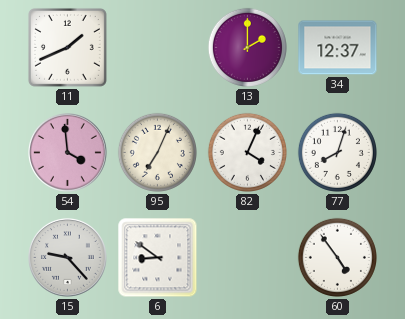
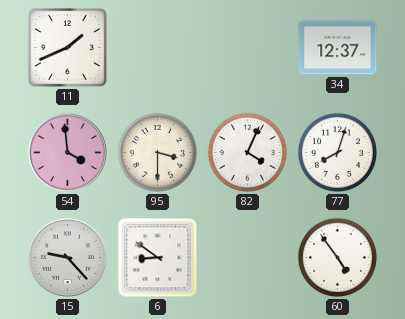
13: 2:00 -> none (247, 47)
95: 7:04 -> 3:30 (157, 152)
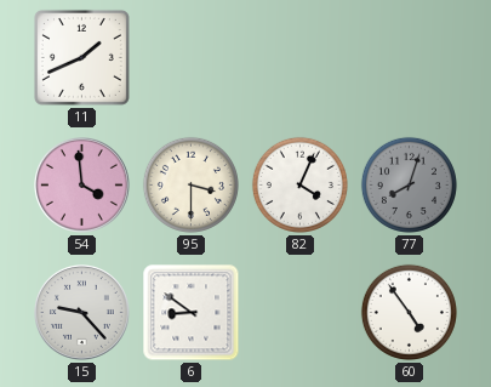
34: 12:37 -> none (338, 48)
77 dial: white -> grey (409, 184)
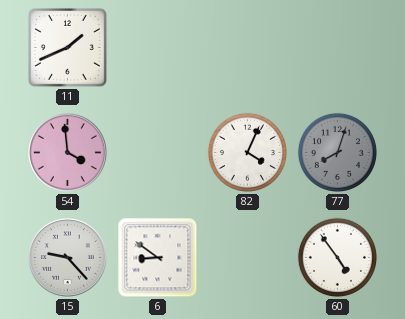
95: 3:30 -> none (190, 184)
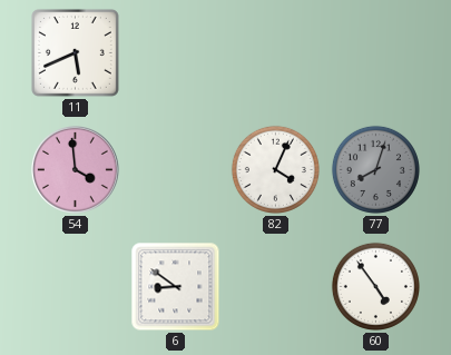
11: 1:41 -> 5:41 (75, 52)
15: 9:23 -> none (68, 258)
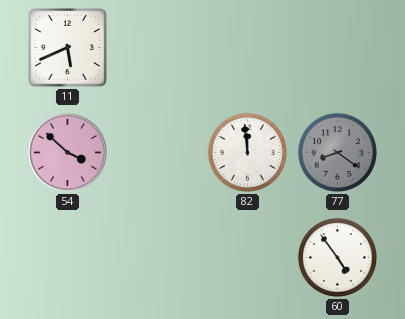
54: 3:59 -> 3:52 (68, 153)
82: 4:04 -> 11:59 (247, 152)
77: 8:03 -> 8:21 (337, 152)
6: 8:51 -> none (176, 287)
